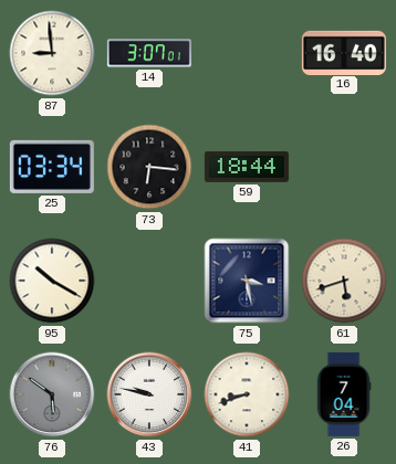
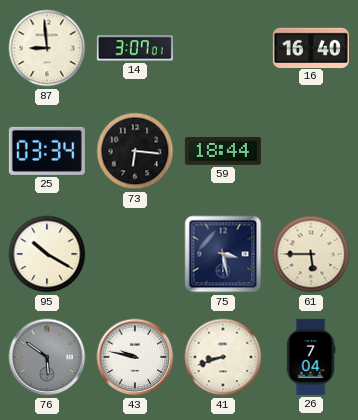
61: 5:42 -> 5:45 (311, 254)
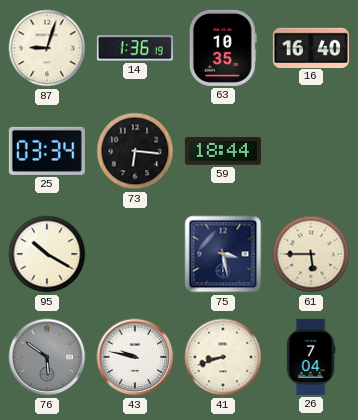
87: 8:59 -> 9:03 (47, 48)
14: 3:07 -> 1:36 (135, 48)
63: none -> 10:35 (223, 48)
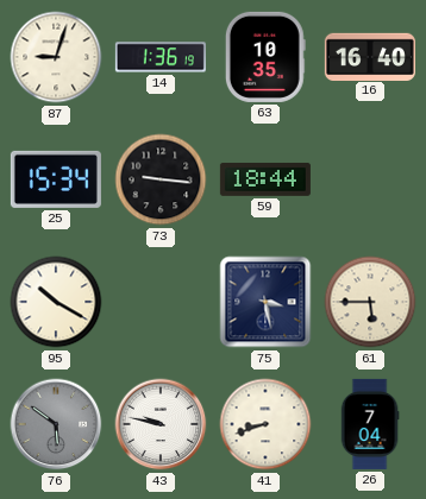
25: 03:34 -> 15:34 (56, 179)
73: 6:16 -> 9:16 (161, 179)
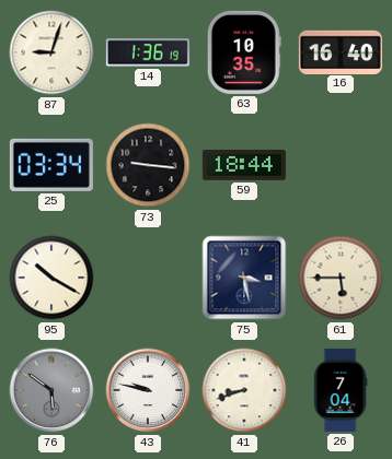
25: 15:34 -> 03:34 (51, 165)
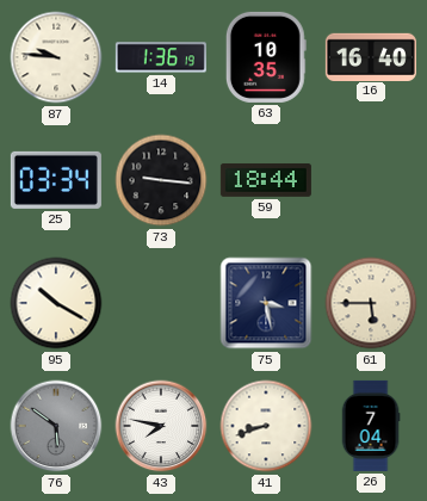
87: 9:03 -> 9:46 (56, 57)
43: 9:47 -> 7:47 (161, 426)
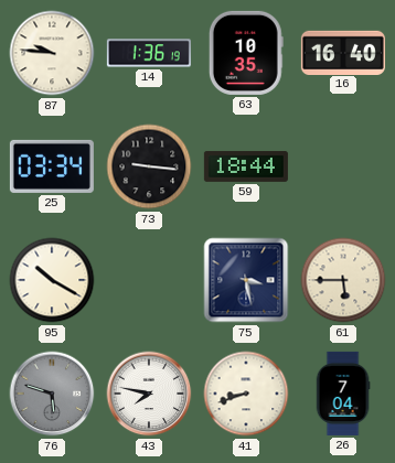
76: 5:51 -> 5:48 (52, 394)
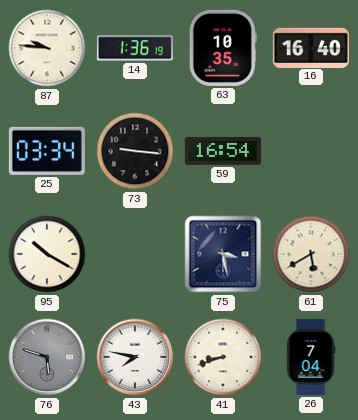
59: 18:44 -> 16:54 (223, 151)
61: 5:45 -> 5:40 (311, 254)
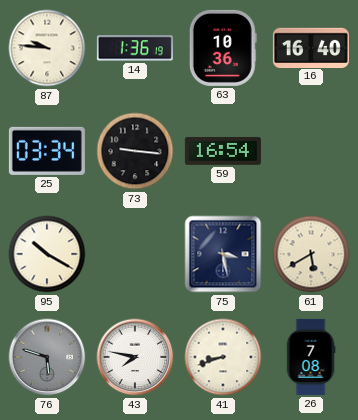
63: 10:35 -> 10:36 (223, 48)
26: 7:04 -> 7:08 (311, 357)
